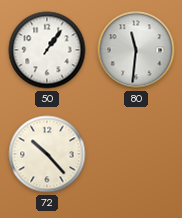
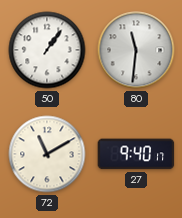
72: 10:23 -> 11:10 (47, 154)
27: none -> 9:40 (136, 154)
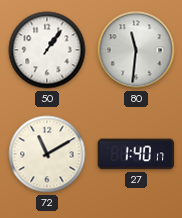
27: 9:40 -> 1:40 (136, 154)
